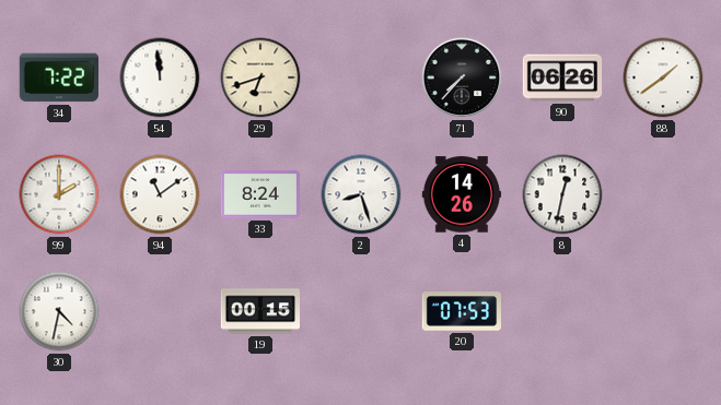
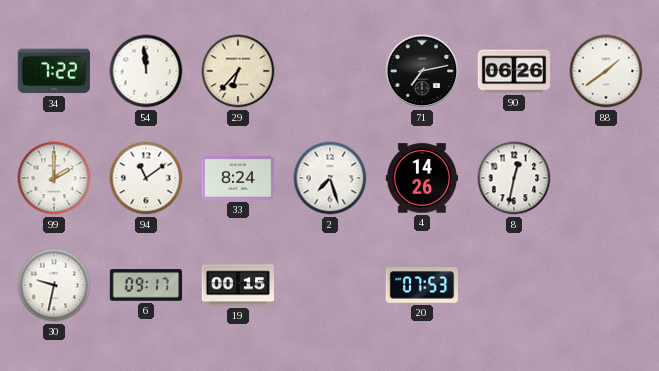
29: 6:42 -> 6:37 (238, 71)
71: 7:37 -> 7:13 (422, 71)
2: 8:27 -> 7:27 (330, 178)
30: 4:32 -> 9:32 (54, 285)
6: none -> 09:17 (146, 285)
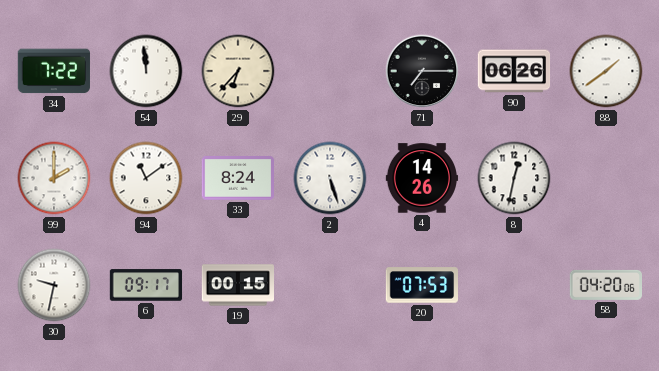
71: 7:13 -> 7:15 (422, 71)
2: 7:27 -> 5:27 (330, 178)
58: none -> 04:20 (606, 285)
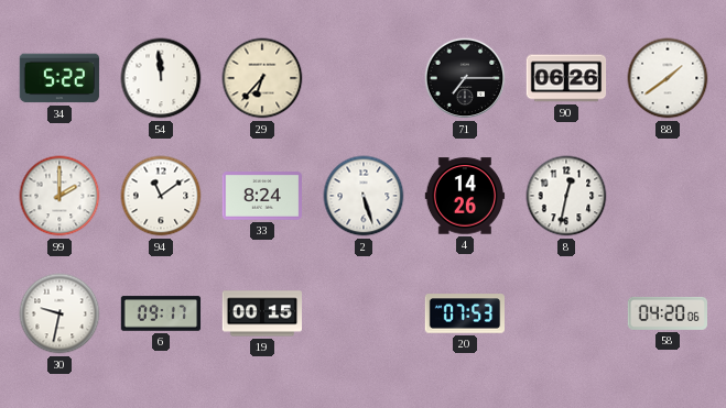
34: 7:22 -> 5:22 (59, 78)
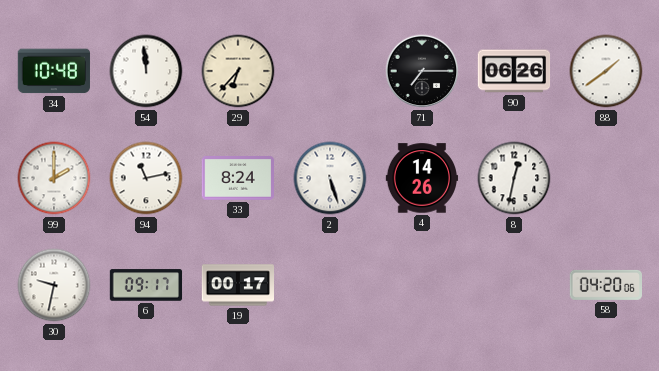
34: 5:22 -> 10:48 (54, 71)
94: 11:09 -> 11:13 (146, 178)
19: 00:15 -> 00:17 (237, 285)
20: 07:53 -> none (465, 313)
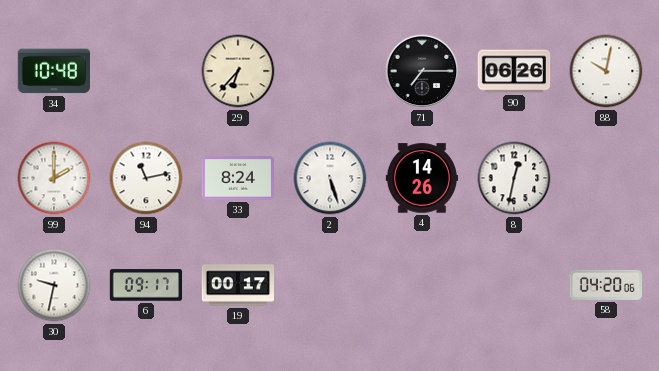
54: 11:59 -> none (146, 71)
88: 1:39 -> 10:02 (606, 71)
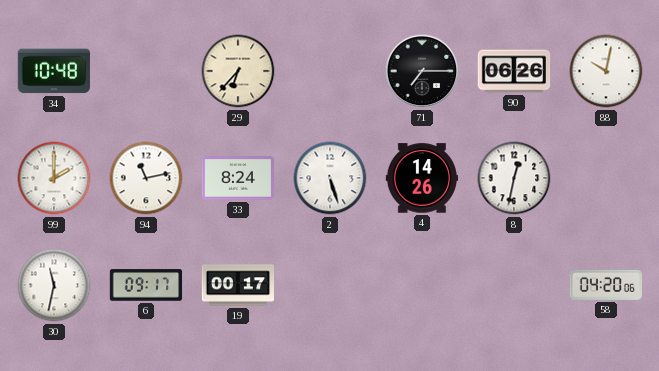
30: 9:32 -> 11:32 (54, 285)
